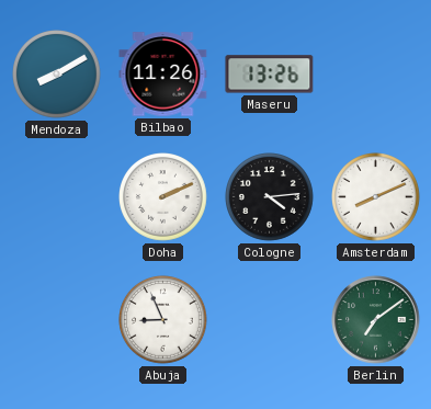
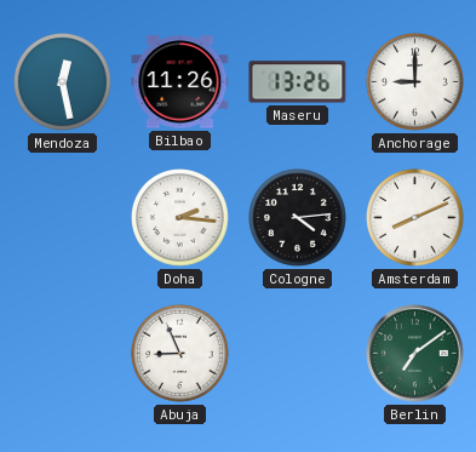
Mendoza: 8:10 -> 12:28 (63, 82)
Anchorage: none -> 9:00 (415, 82)
Doha: 2:11 -> 2:16 (180, 218)
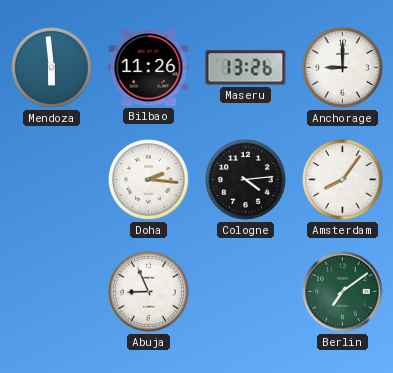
Mendoza: 12:28 -> 5:59 (52, 68)
Amsterdam: 8:11 -> 8:06 (343, 180)
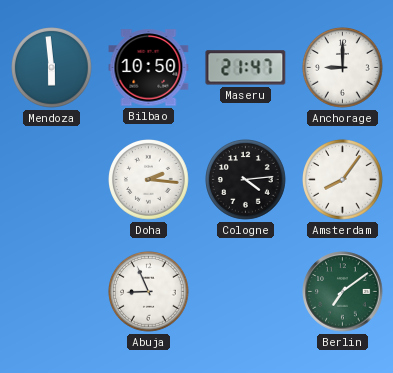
Bilbao: 11:26 -> 10:50 (149, 68)
Maseru: 13:26 -> 21:47 (246, 68)
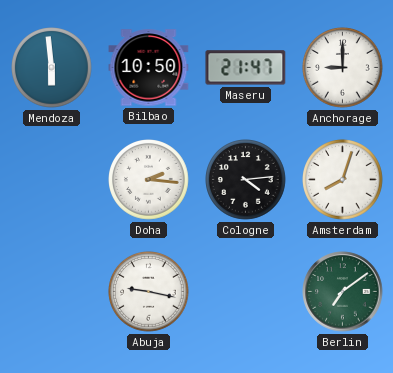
Amsterdam: 8:06 -> 8:03 (343, 180)
Abuja: 8:56 -> 9:17 (149, 292)
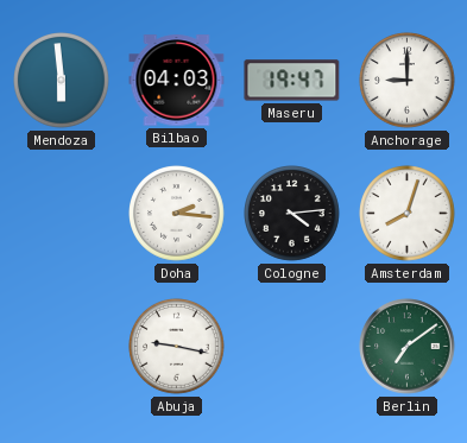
Bilbao: 10:50 -> 04:03 (177, 81)
Maseru: 21:47 -> 19:47 (292, 81)
